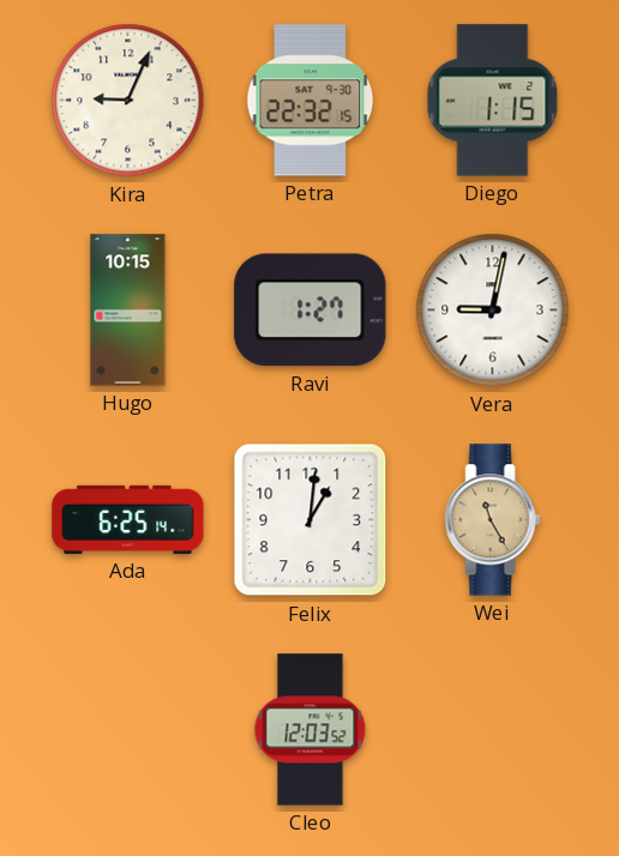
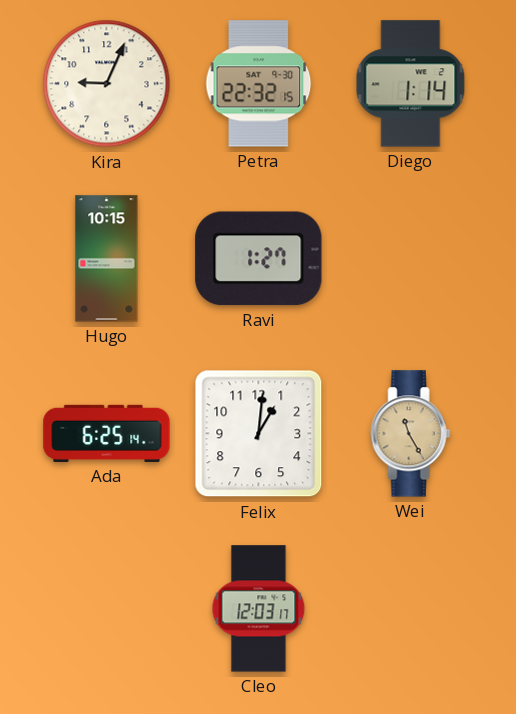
Diego: 1:15 -> 1:14 (411, 84)
Vera: 9:02 -> none (493, 311)
Cleo: 12:03:52 -> 12:03:17 (259, 609)
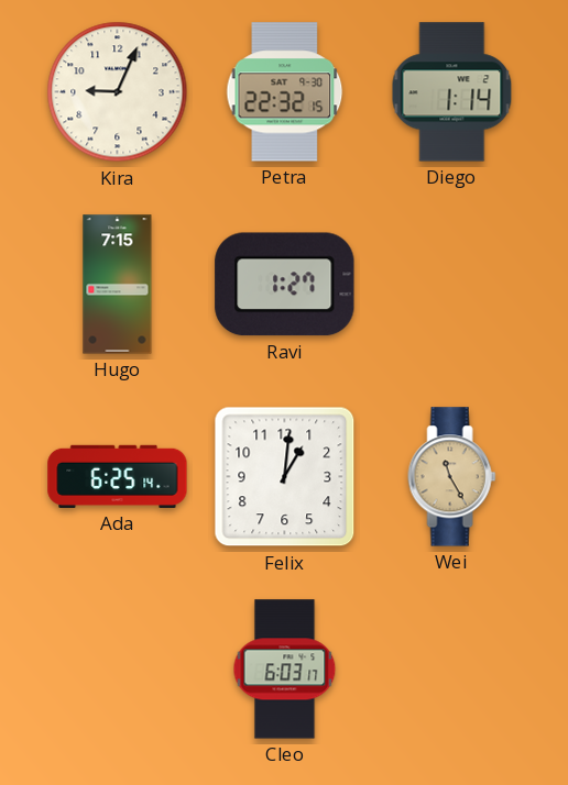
Hugo: 10:15 -> 7:15 (118, 285)
Cleo: 12:03 -> 6:03 (285, 670)
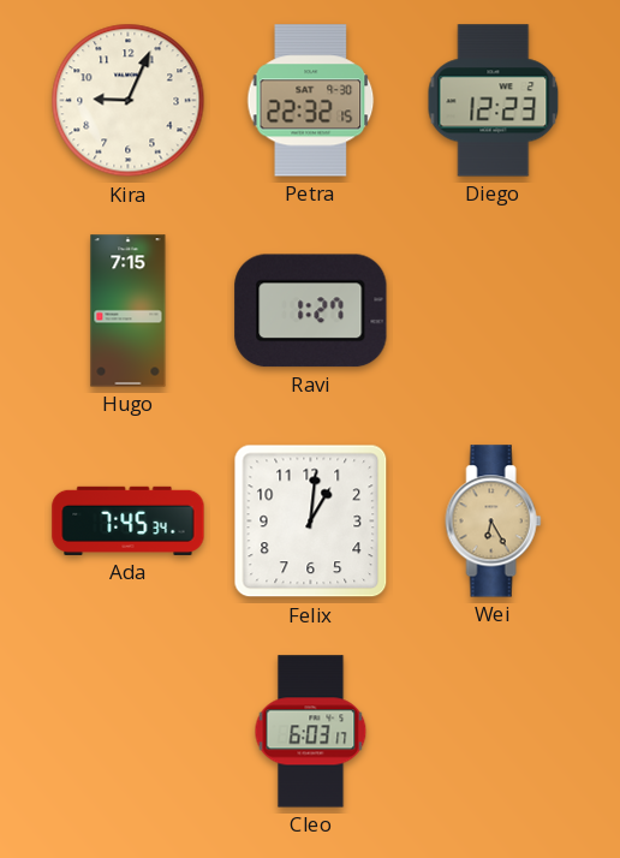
Diego: 1:14 -> 12:23 (494, 101)
Ada: 6:25 -> 7:45 (129, 520)
Wei: 11:25 -> 6:25 (494, 522)
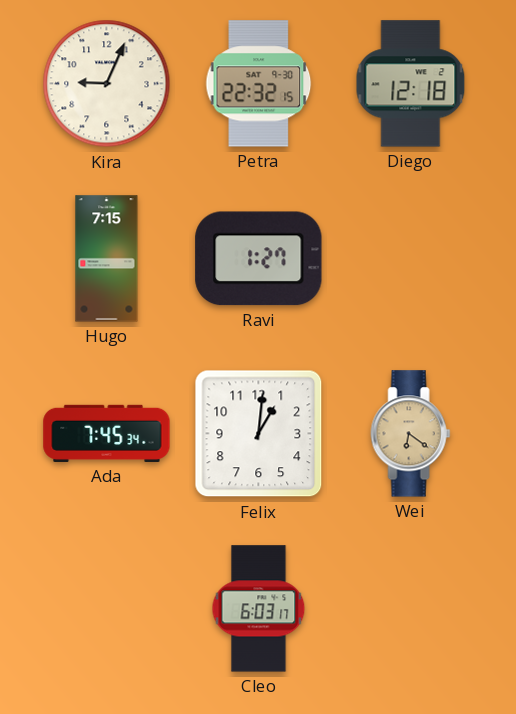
Diego: 12:23 -> 12:18 (411, 84)
Wei: 6:25 -> 6:21 (411, 434)
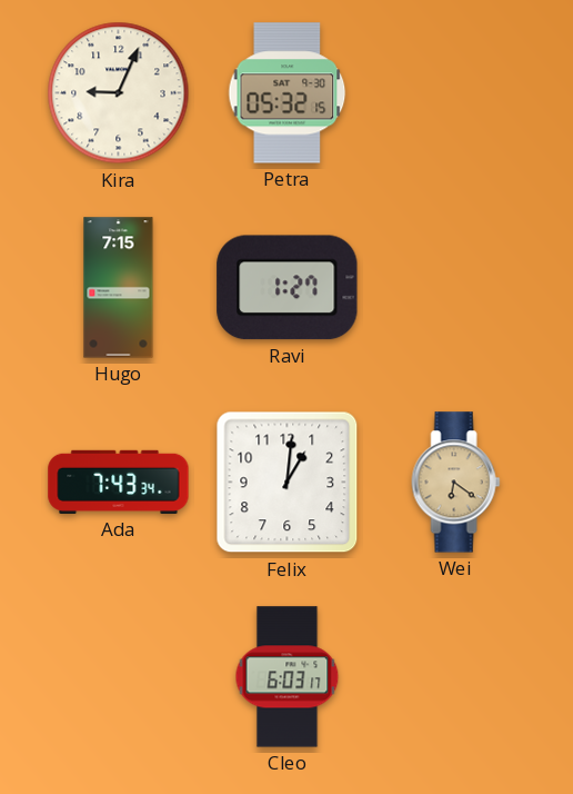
Petra: 22:32 -> 05:32 (288, 93)
Diego: 12:18 -> none (411, 84)
Ada: 7:45 -> 7:43 (119, 482)
